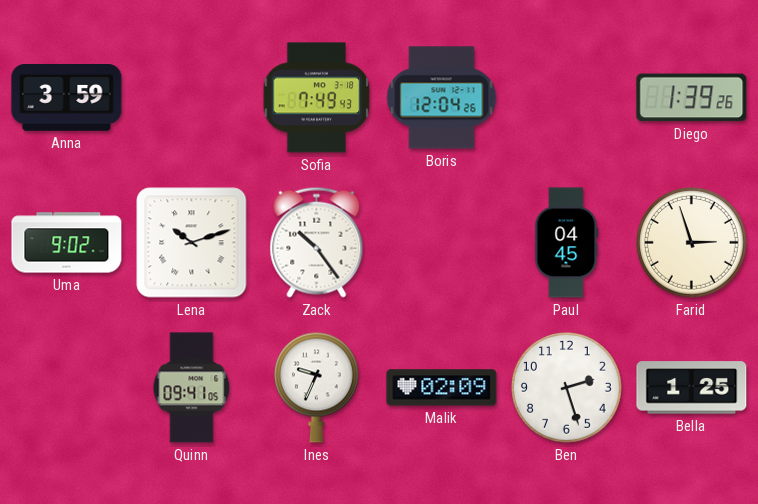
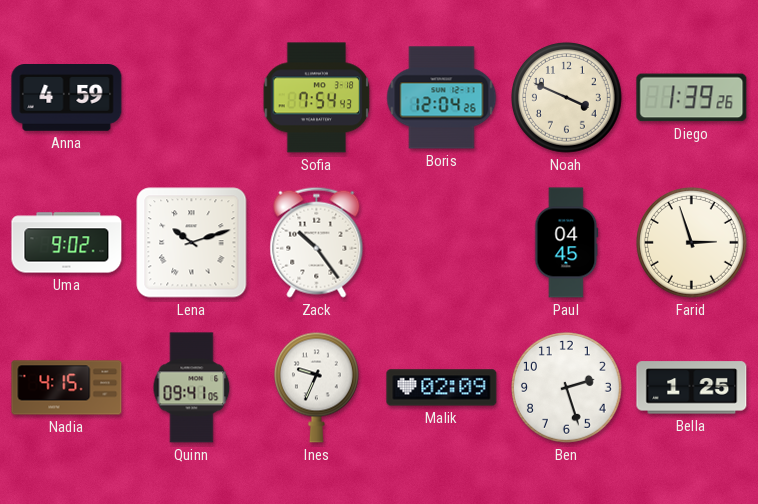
Anna: 3:59 -> 4:59 (67, 98)
Sofia: 7:49 -> 7:54 (317, 98)
Noah: none -> 3:49 (567, 98)
Nadia: none -> 4:15 (67, 388)
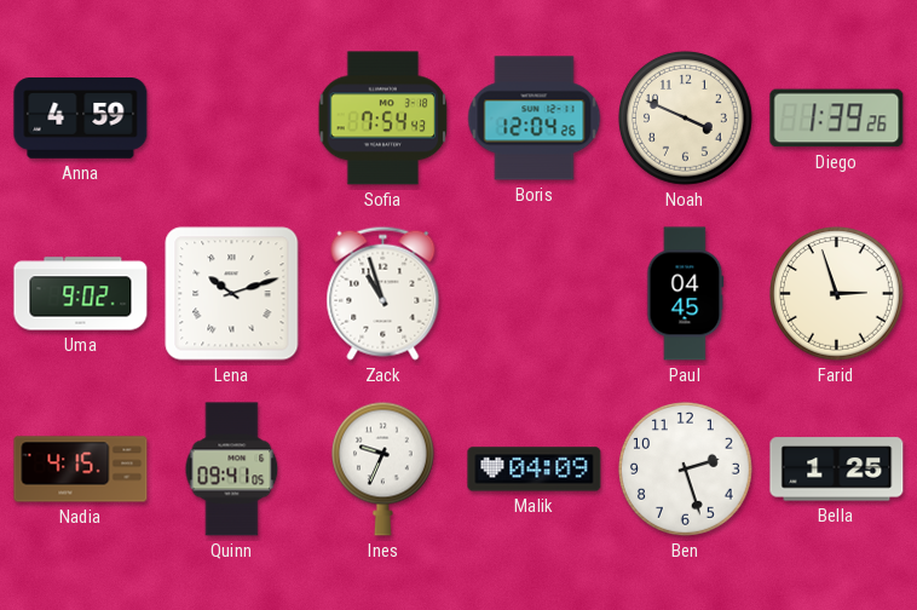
Zack: 10:24 -> 10:57 (383, 293)
Malik: 02:09 -> 04:09 (535, 470)
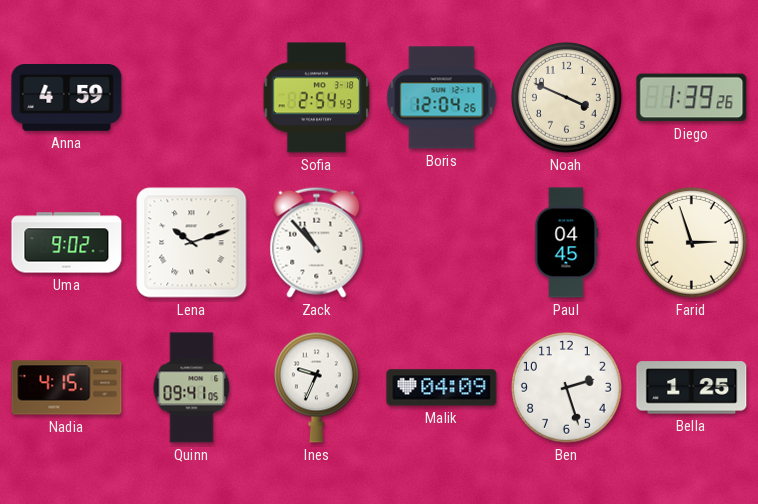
Sofia: 7:54 -> 2:54 (317, 98)
Zack: 10:57 -> 10:53 (317, 242)
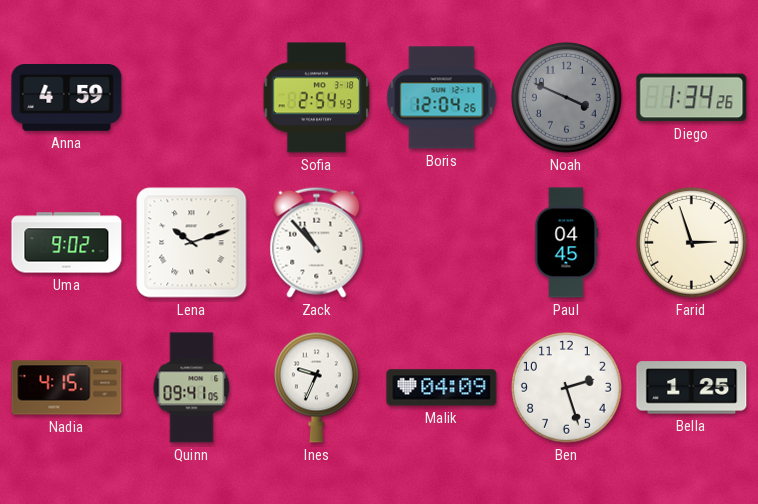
Noah dial: cream -> grey (567, 98)
Diego: 1:39 -> 1:34 (692, 98)
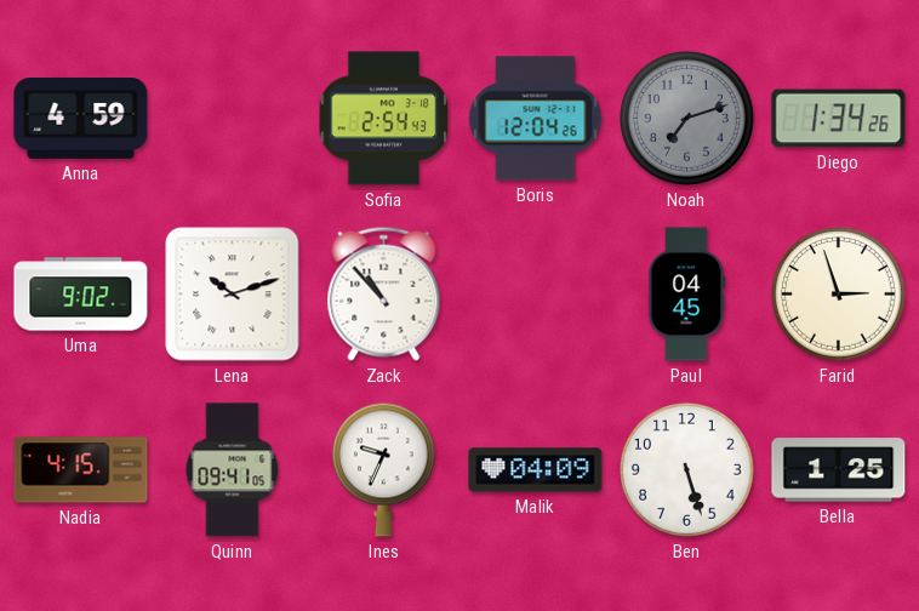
Noah: 3:49 -> 7:12 (687, 119)
Ben: 2:27 -> 5:27 (687, 470)
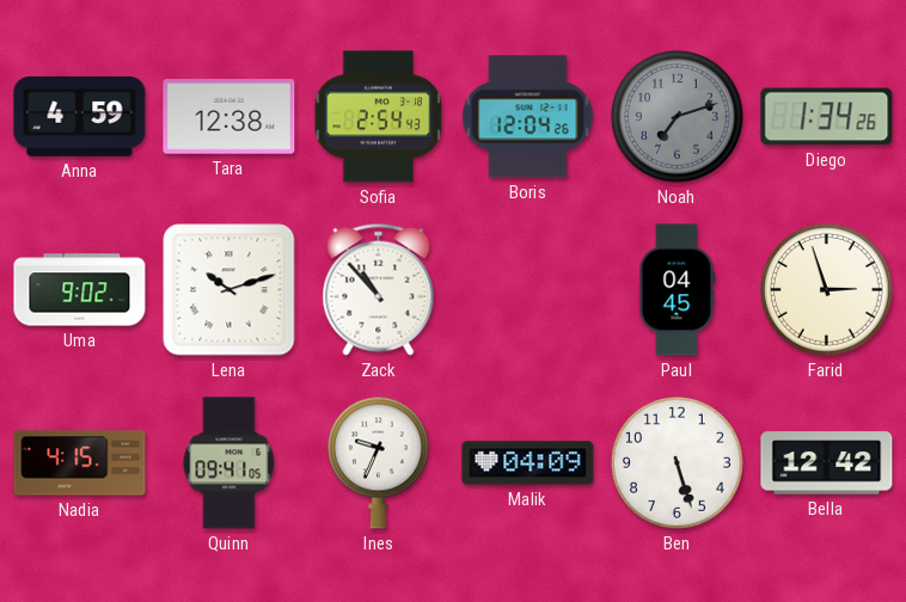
Tara: none -> 12:38 (229, 117)
Bella: 1:25 -> 12:42 (827, 463)
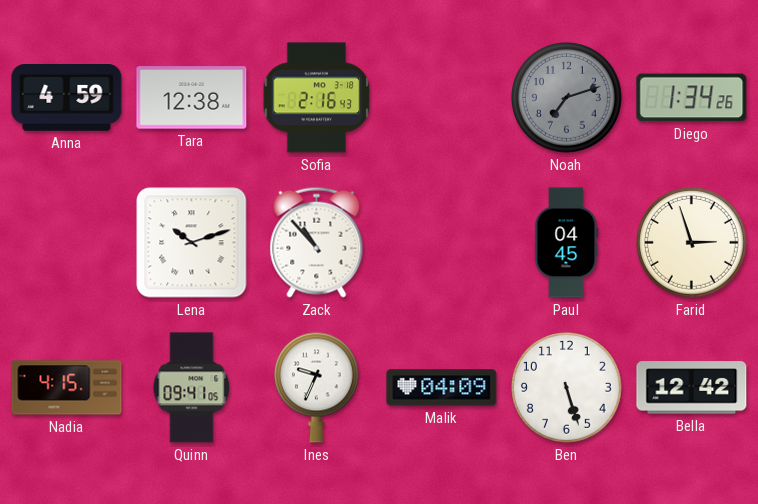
Sofia: 2:54 -> 2:16 (317, 98)
Boris: 12:04 -> none (528, 117)
Uma: 9:02 -> none (80, 290)
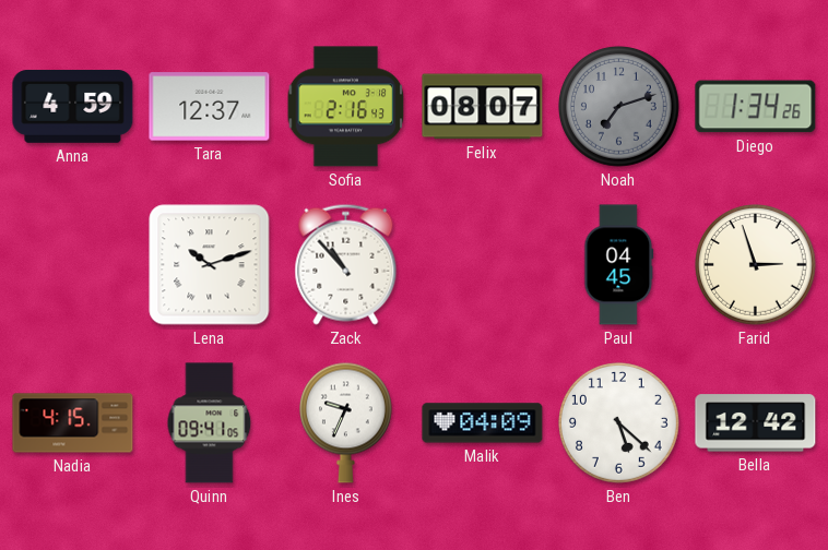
Tara: 12:38 -> 12:37 (210, 107)
Felix: none -> 08:07 (483, 107)
Ben: 5:27 -> 5:22 (619, 423)
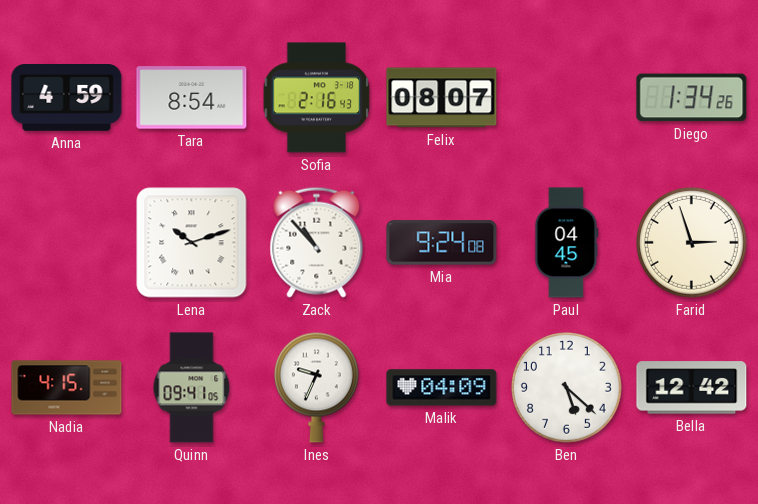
Tara: 12:37 -> 8:54 (192, 98)
Noah: 7:12 -> none (619, 107)
Mia: none -> 9:24 (442, 243)
